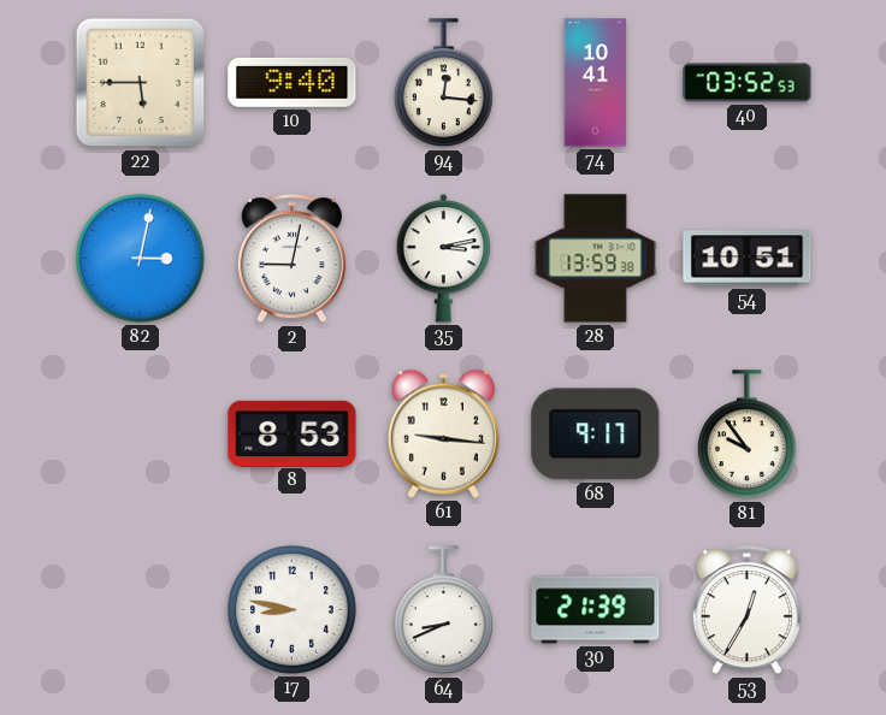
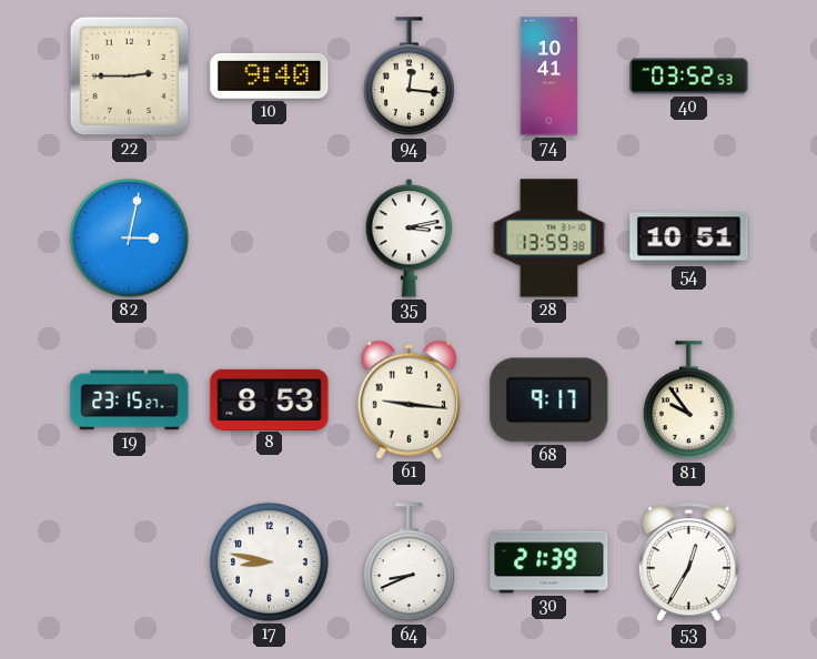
22: 5:45 -> 2:45 (130, 77)
2: 9:02 -> none (291, 259)
19: none -> 23:15 (130, 401)
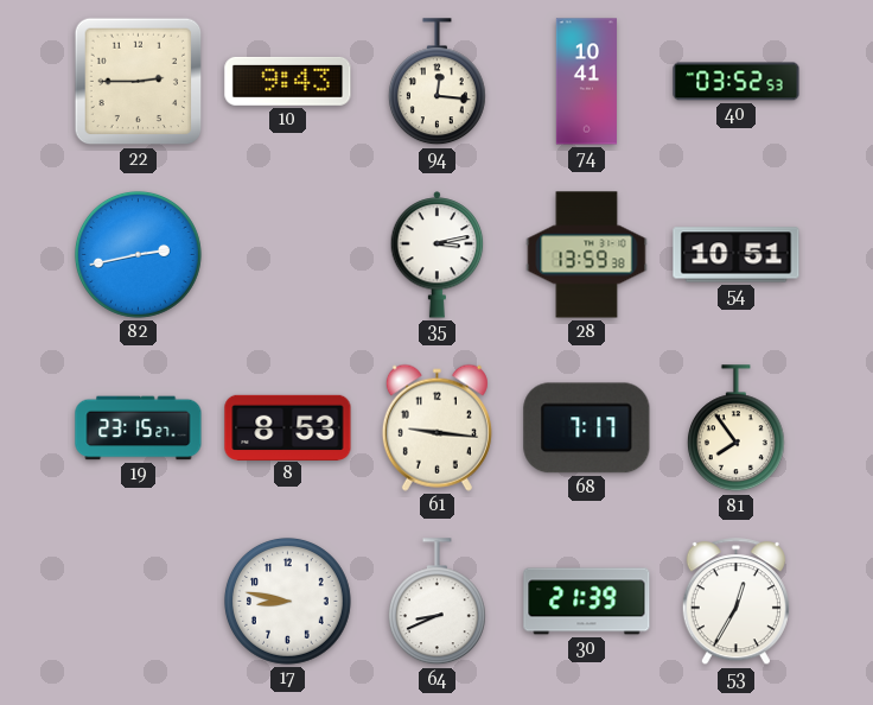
10: 9:40 -> 9:43 (288, 81)
82: 3:02 -> 2:43 (138, 254)
68: 9:17 -> 7:17 (587, 428)
81: 9:54 -> 7:54 (735, 428)
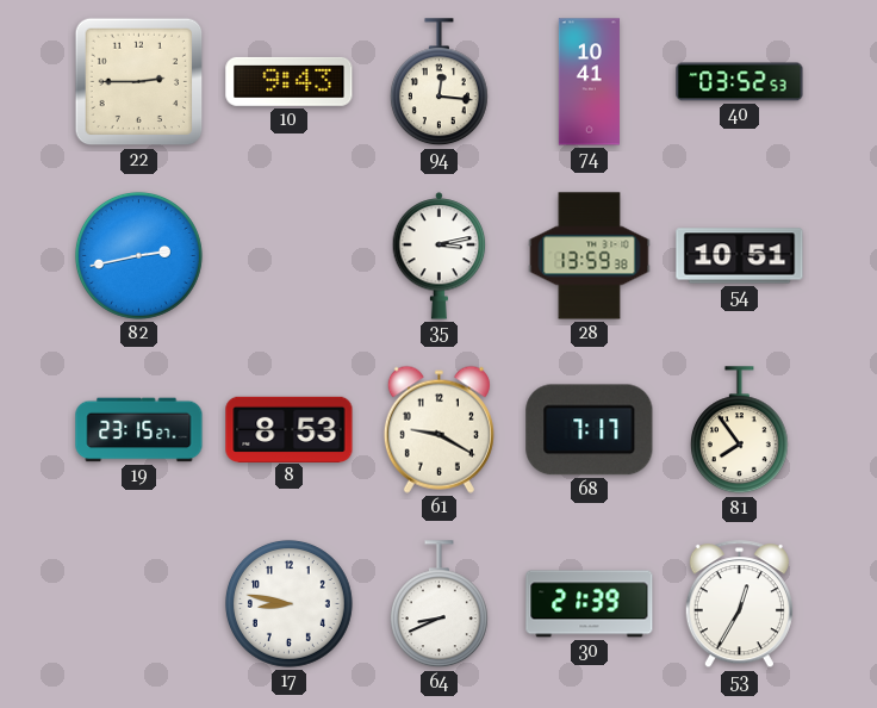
61: 9:16 -> 9:20 (438, 429)
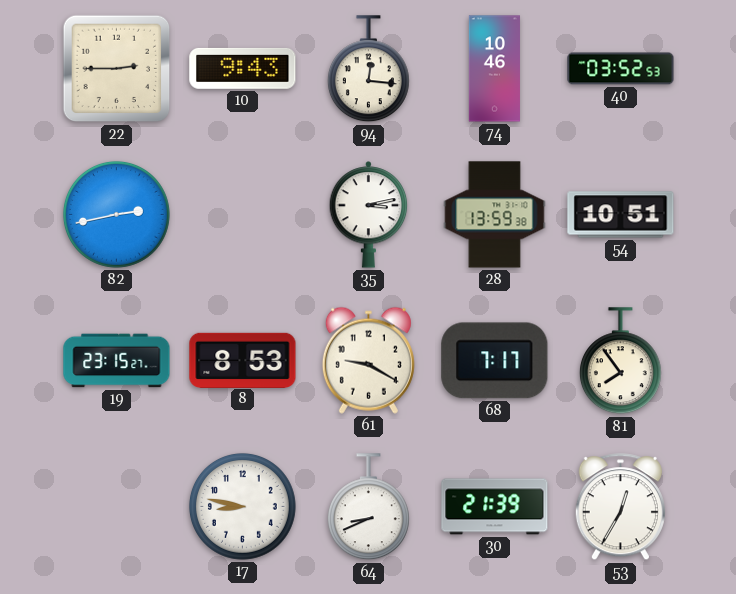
74: 10:41 -> 10:46 (494, 69)
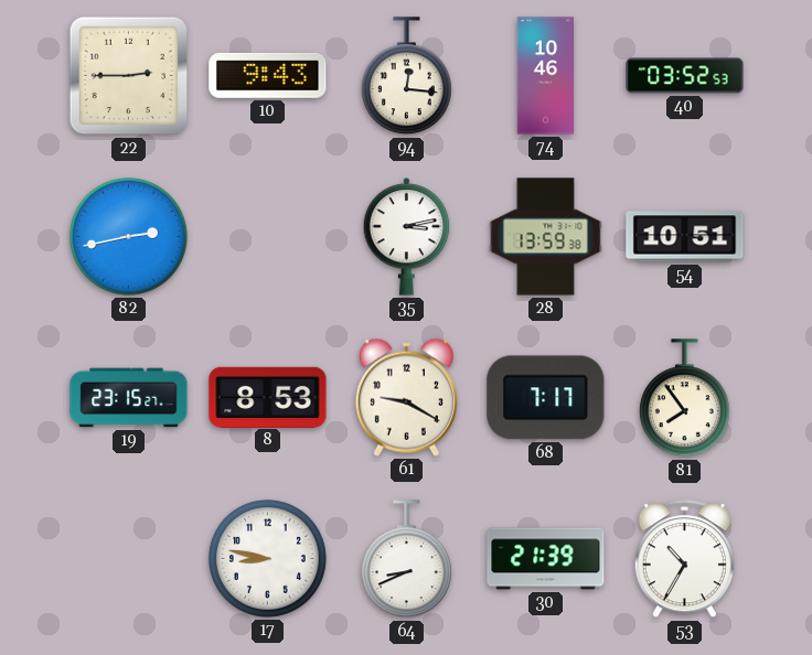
53: 12:35 -> 10:35 (684, 559)
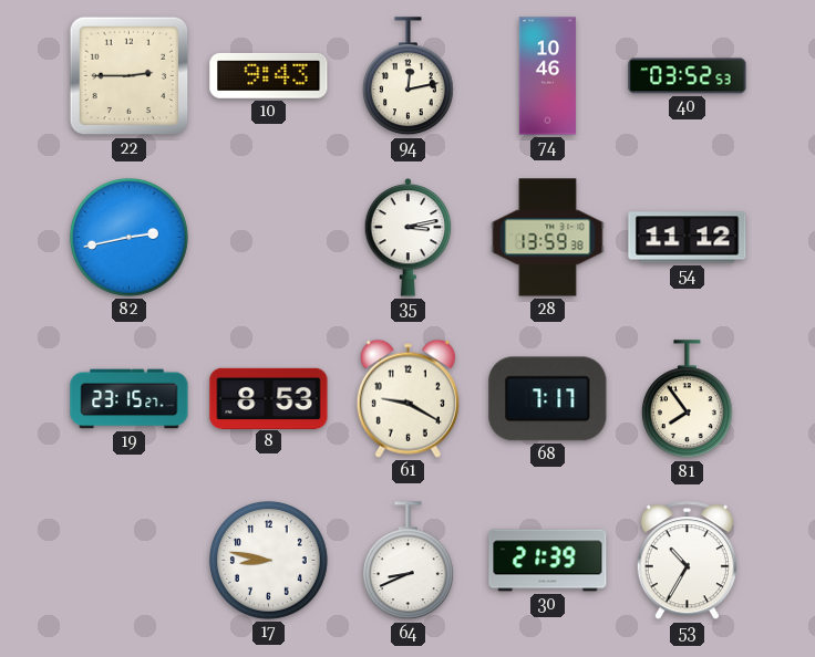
94: 12:16 -> 12:13 (407, 76)
54: 10:51 -> 11:12 (688, 238)
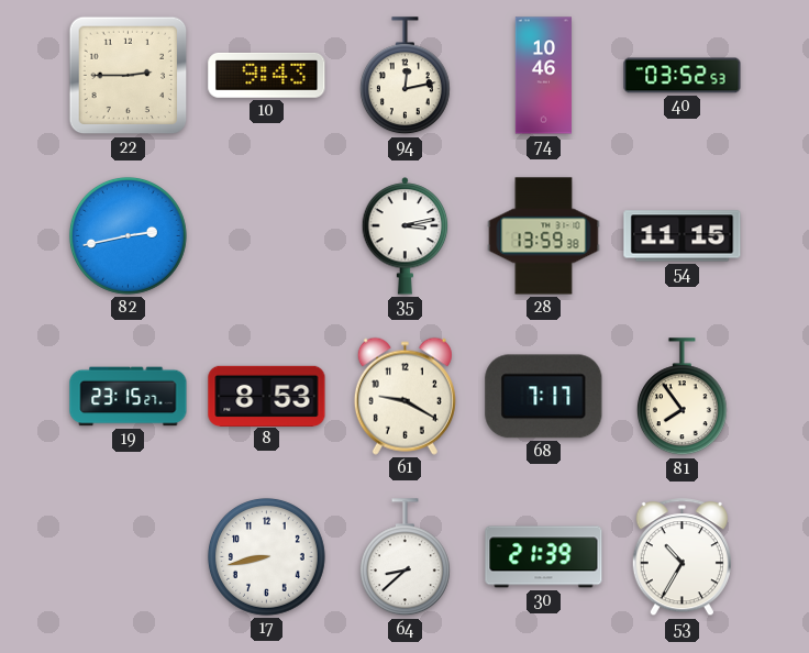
54: 11:12 -> 11:15 (683, 236)
17: 8:47 -> 8:43 (266, 556)
64: 8:41 -> 8:38 (404, 557)
